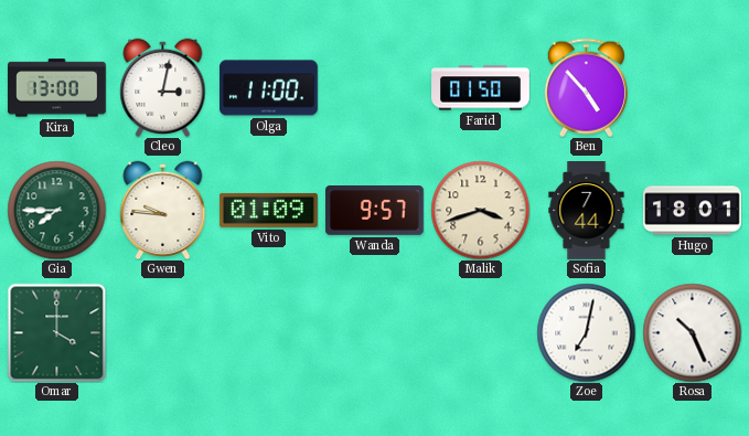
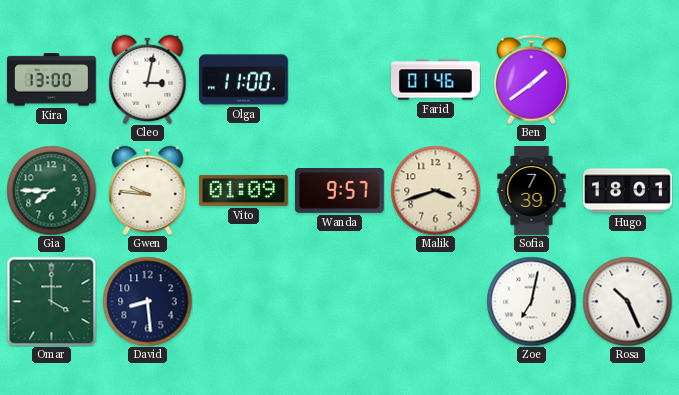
Farid: 01:50 -> 01:46 (436, 80)
Ben: 4:53 -> 1:39 (531, 79)
Sofia: 7:44 -> 7:39 (532, 191)
David: none -> 8:29 (147, 301)
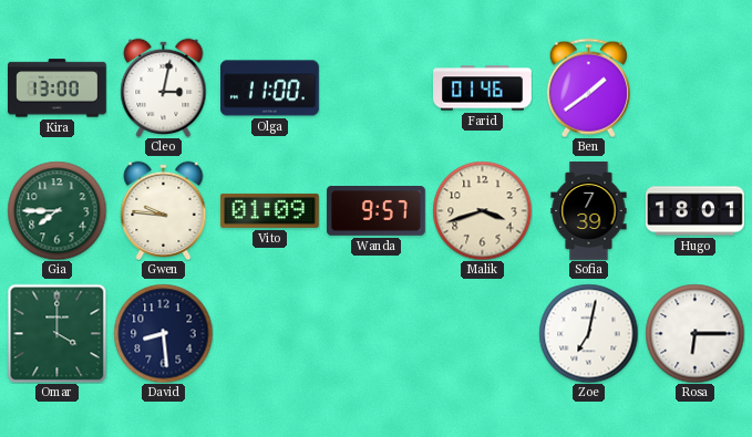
Rosa: 10:26 -> 6:15 (694, 333)
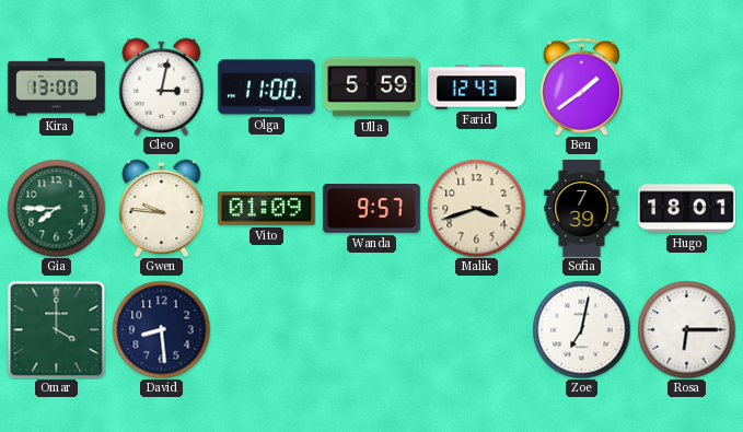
Ulla: none -> 5:59 (372, 87)
Farid: 01:46 -> 12:43 (477, 87)
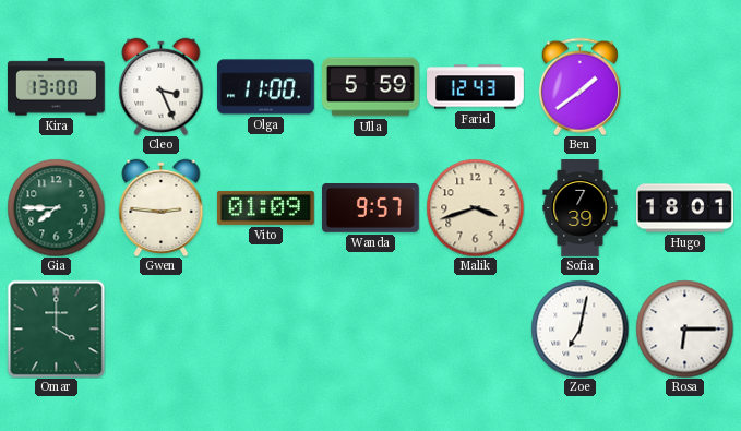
Cleo: 3:02 -> 3:26 (162, 86)
Gwen: 9:46 -> 2:46 (162, 207)
David: 8:29 -> none (161, 329)
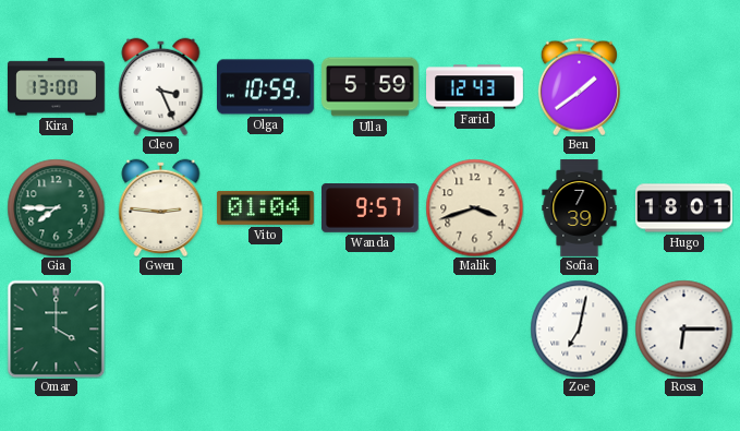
Olga: 11:00 -> 10:59 (266, 87)
Vito: 01:09 -> 01:04 (265, 207)
